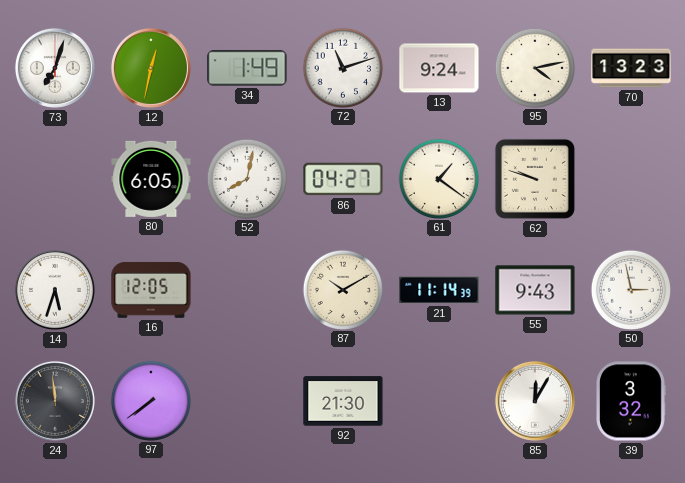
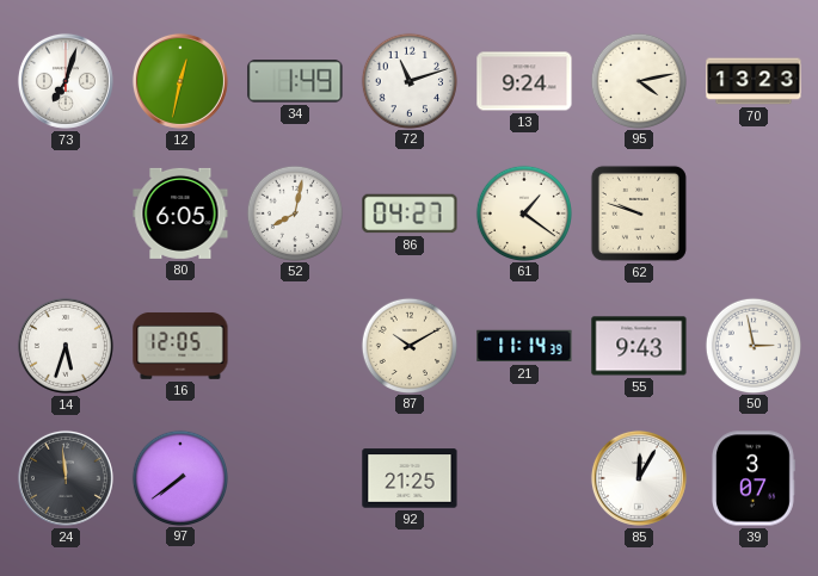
92: 21:30 -> 21:25 (410, 478)
39: 3:32 -> 3:07 (754, 478)
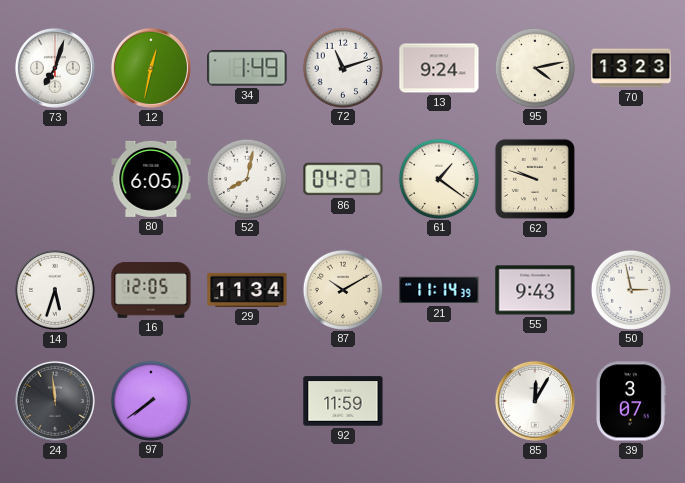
29: none -> 11:34 (247, 290)
92: 21:25 -> 11:59 (343, 401)
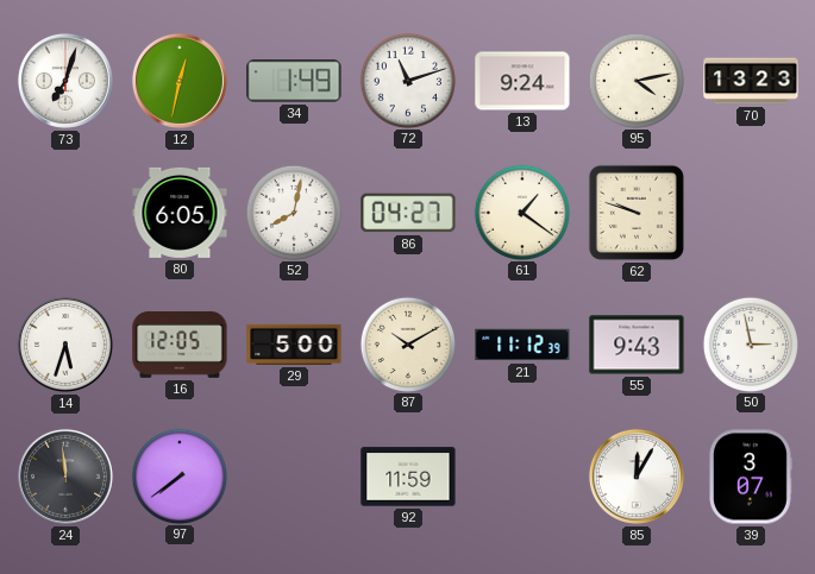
29: 11:34 -> 5:00 (294, 345)
21: 11:14 -> 11:12 (522, 345)
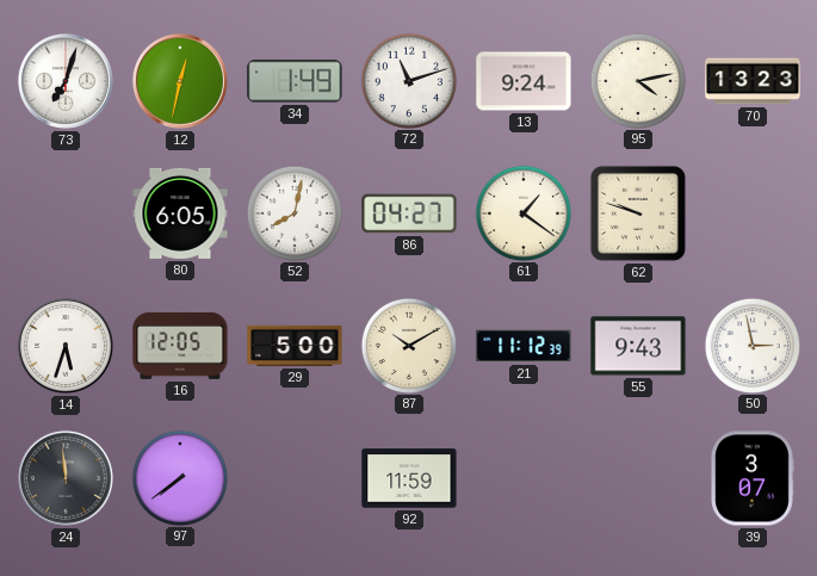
85: 12:05 -> none (637, 477)
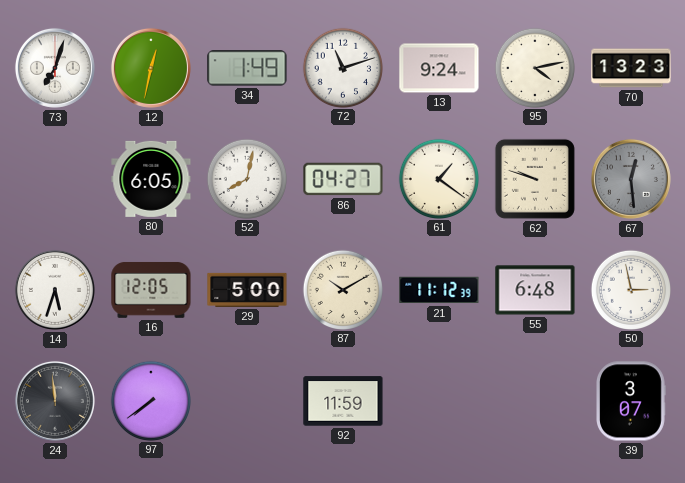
67: none -> 12:29 (631, 179)
55: 9:43 -> 6:48 (535, 290)
